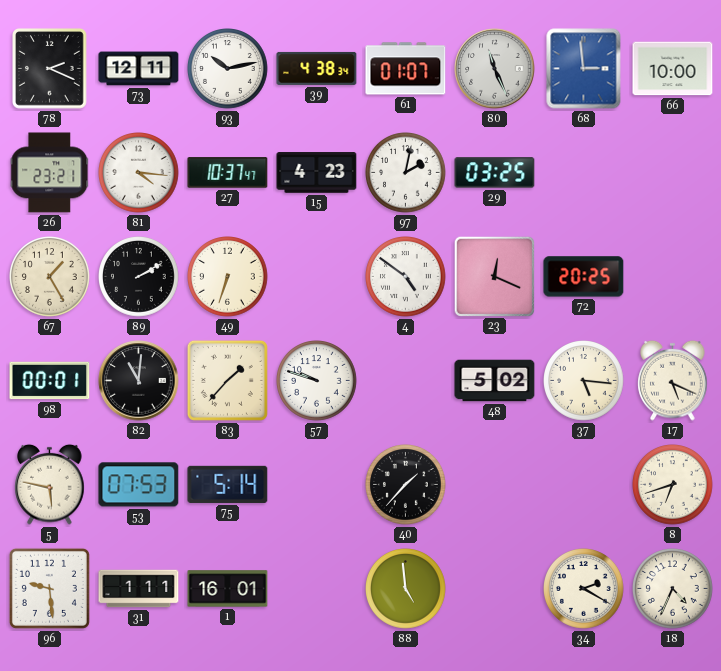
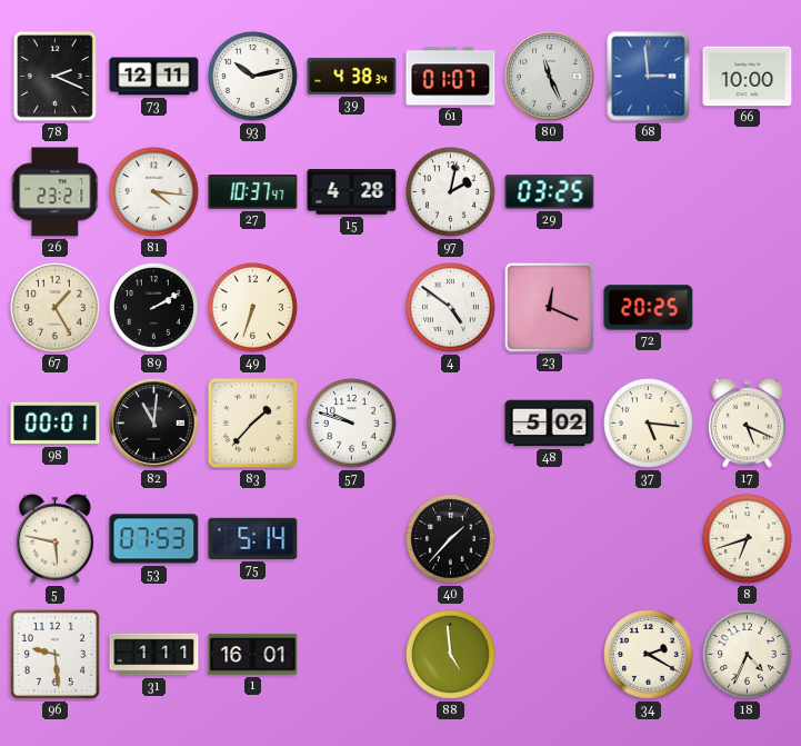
15: 4:23 -> 4:28 (352, 192)
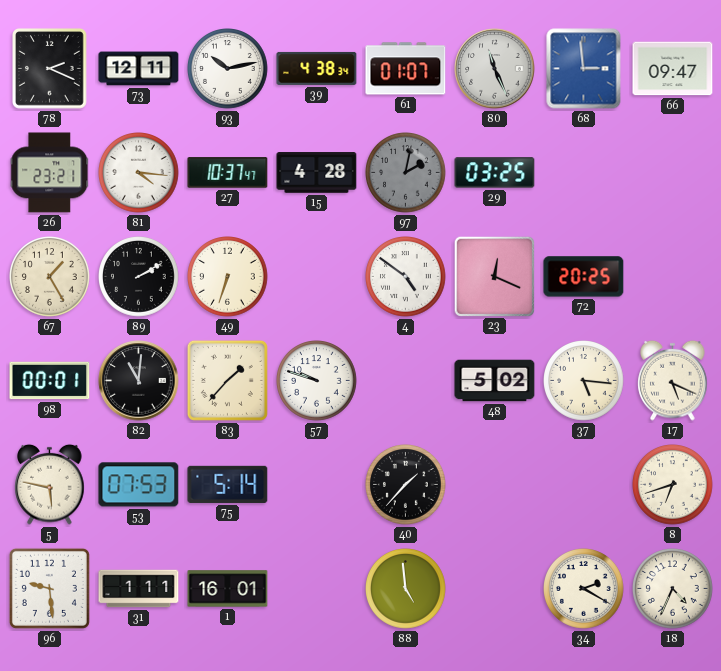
66: 10:00 -> 09:47 (673, 69)
97 dial: white -> grey (406, 173)
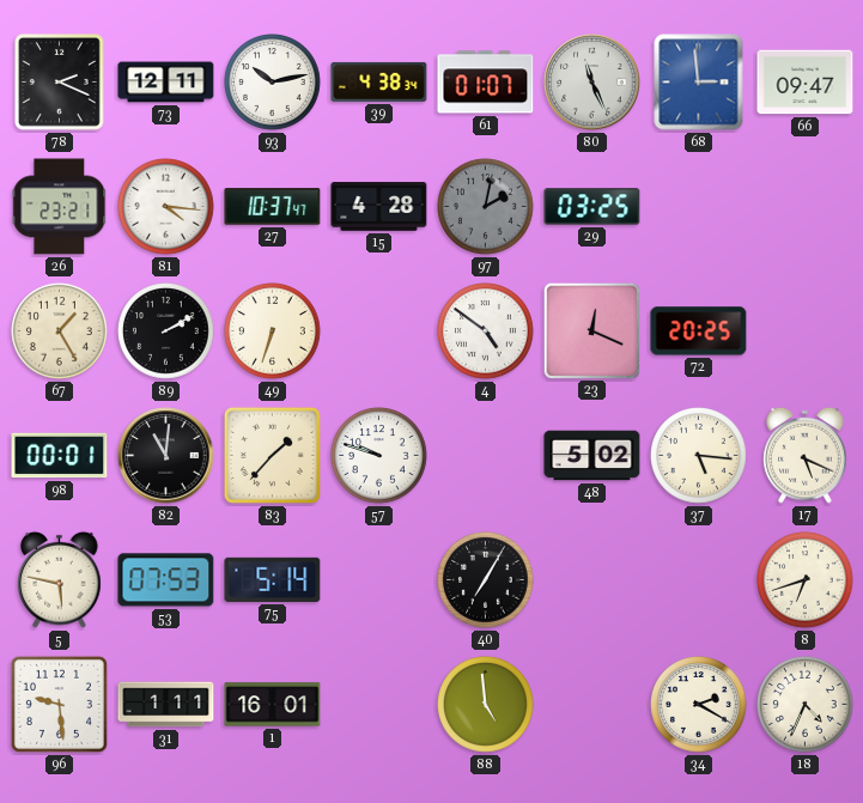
40: 1:37 -> 7:05 (486, 580)
